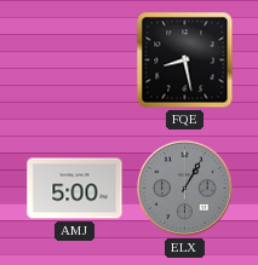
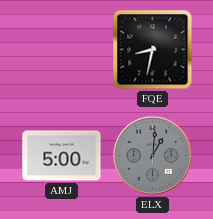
FQE: 8:28 -> 8:32 (153, 50)
ELX: 1:05 -> 1:01 (152, 155)
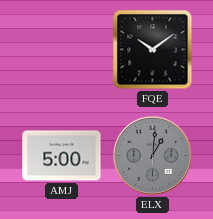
FQE: 8:32 -> 10:09 (153, 50)
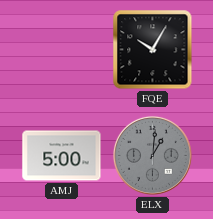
FQE: 10:09 -> 10:05 (153, 50)
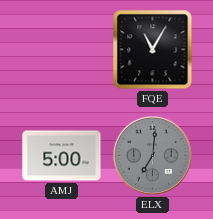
FQE: 10:05 -> 11:05 (153, 50)
ELX: 1:01 -> 7:01 (152, 155)
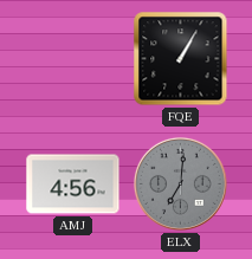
FQE: 11:05 -> 1:05 (181, 59)
AMJ: 5:00 -> 4:56 (73, 184)
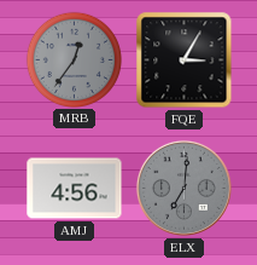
MRB: none -> 12:36 (74, 59)
FQE: 1:05 -> 3:05 (185, 61)
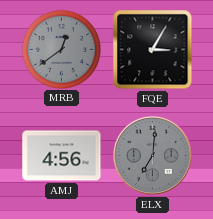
MRB: 12:36 -> 12:39 (61, 49)
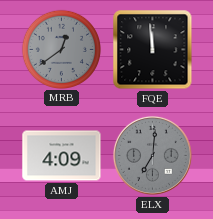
FQE: 3:05 -> 11:59 (153, 50)
AMJ: 4:56 -> 4:09 (62, 156)
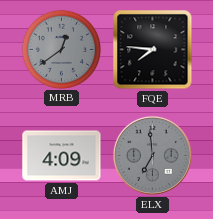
FQE: 11:59 -> 7:46 (153, 50)
ELX: 7:01 -> 6:59 (152, 155)
